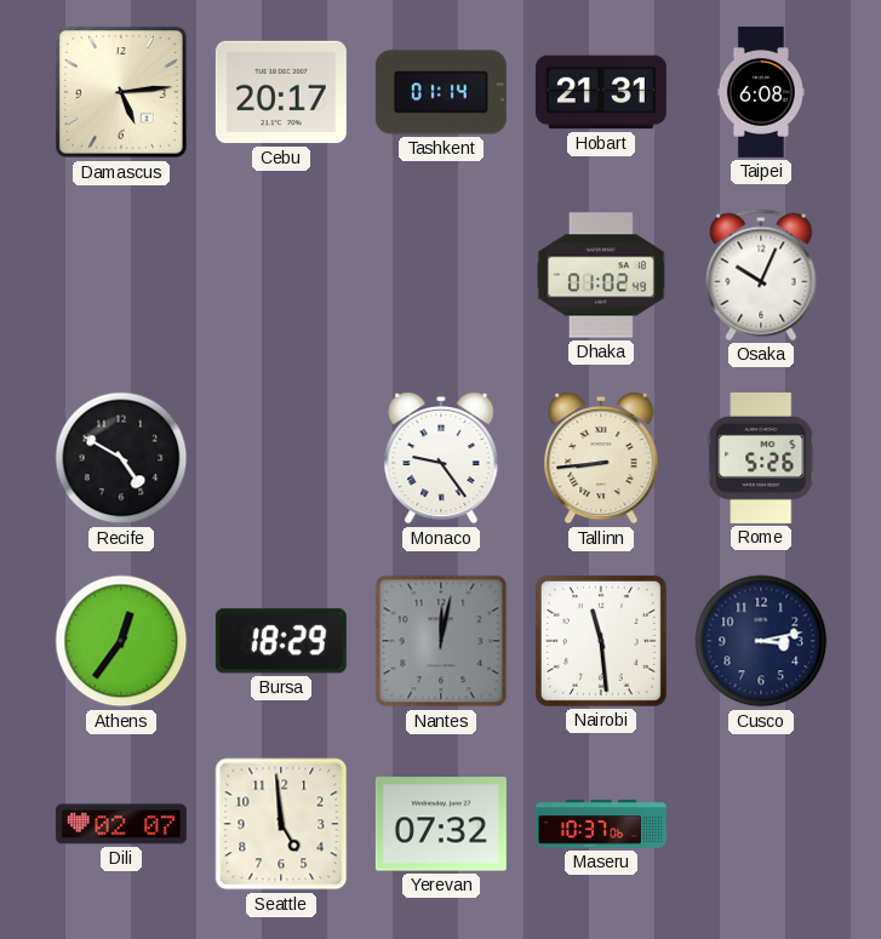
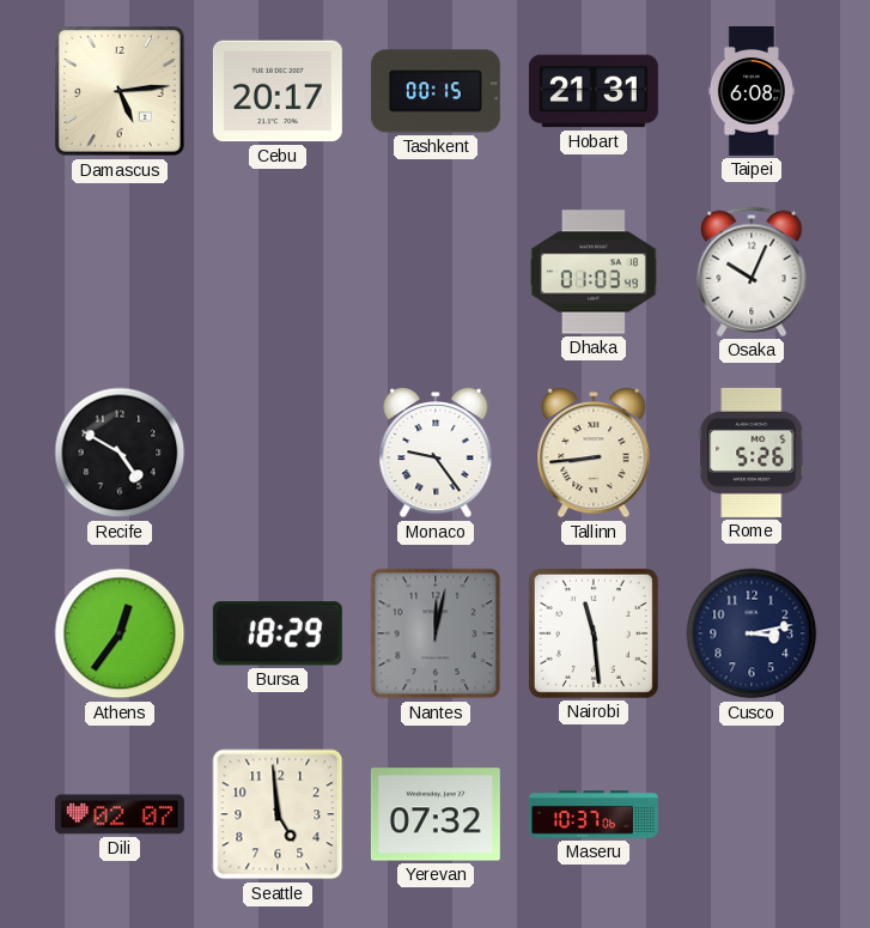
Tashkent: 01:14 -> 00:15 (436, 91)
Dhaka: 01:02 -> 01:03 (594, 272)
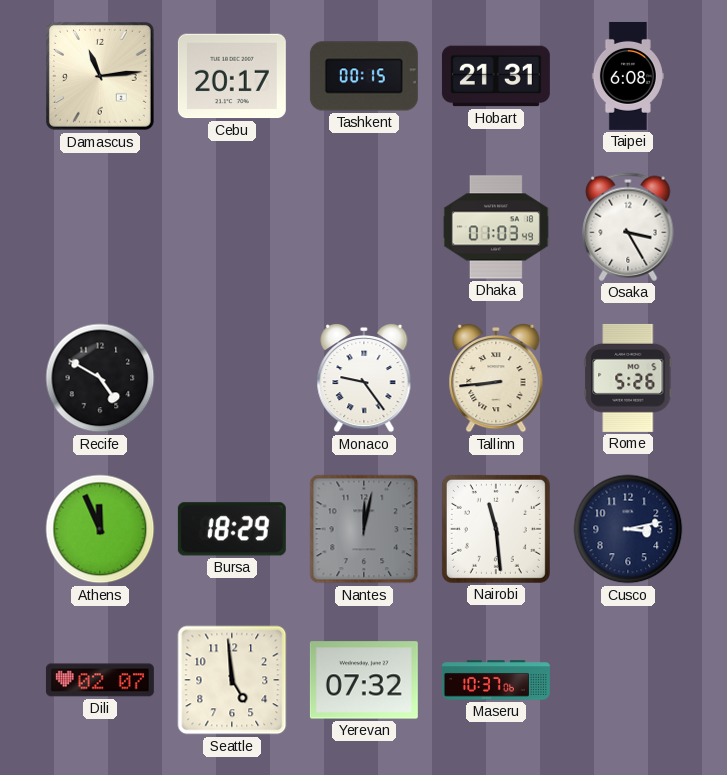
Damascus: 5:14 -> 11:14 (100, 76)
Osaka: 10:04 -> 3:25 (628, 227)
Athens: 12:36 -> 11:56 (100, 529)
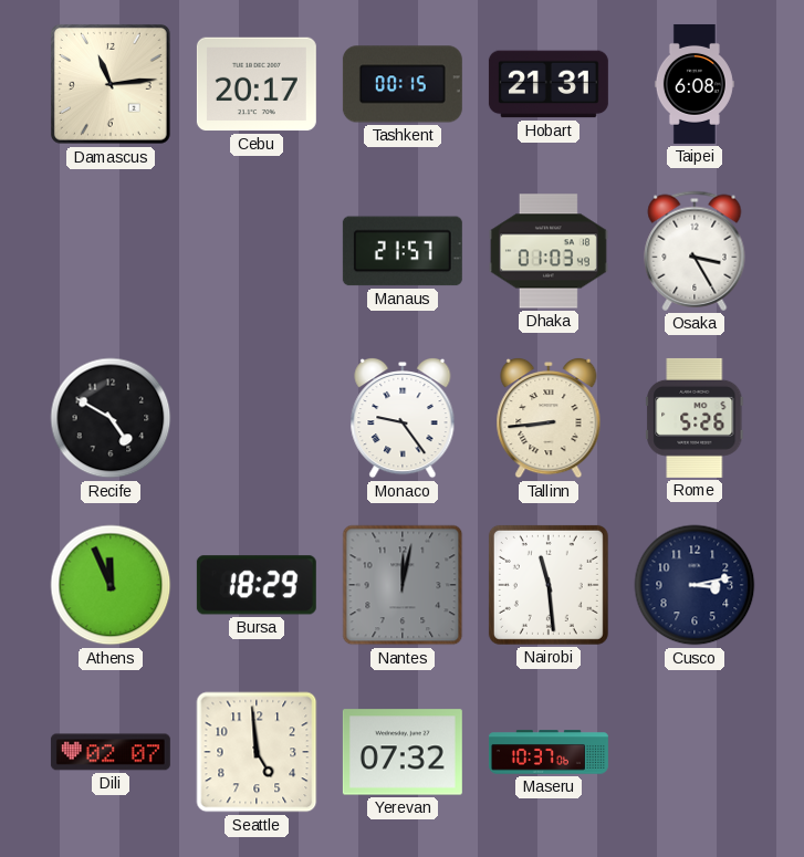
Manaus: none -> 21:57 (403, 251)
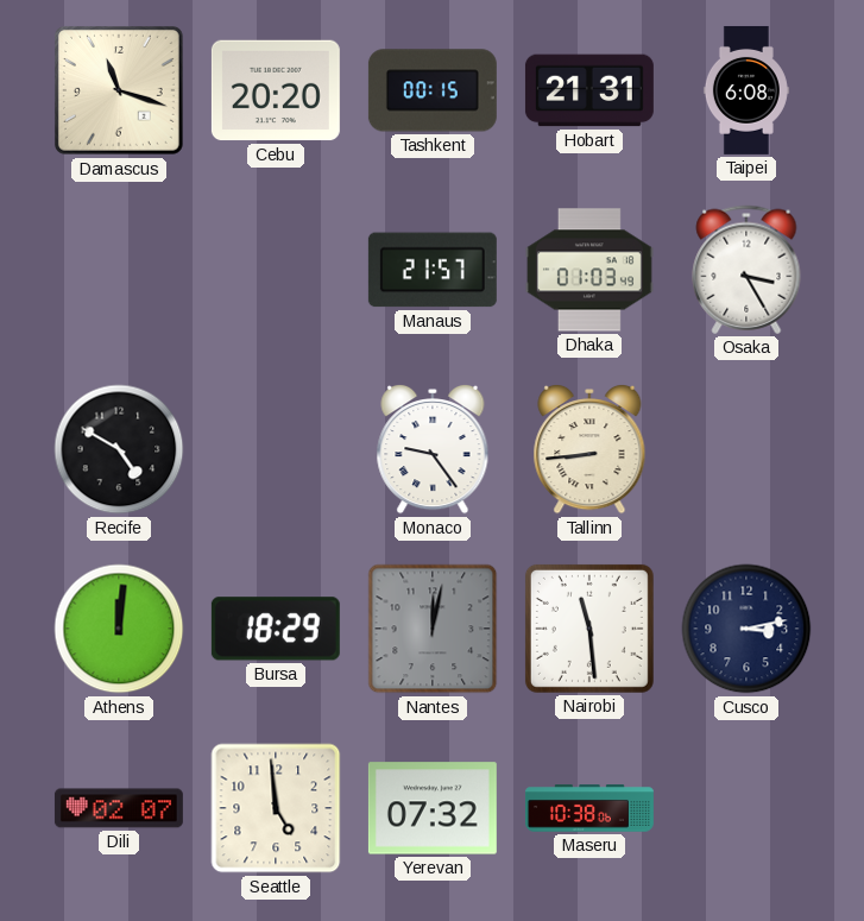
Damascus: 11:14 -> 11:18 (119, 90)
Cebu: 20:17 -> 20:20 (276, 90)
Rome: 5:26 -> none (695, 418)
Athens: 11:56 -> 12:01 (119, 629)
Maseru: 10:37 -> 10:38 (589, 808)
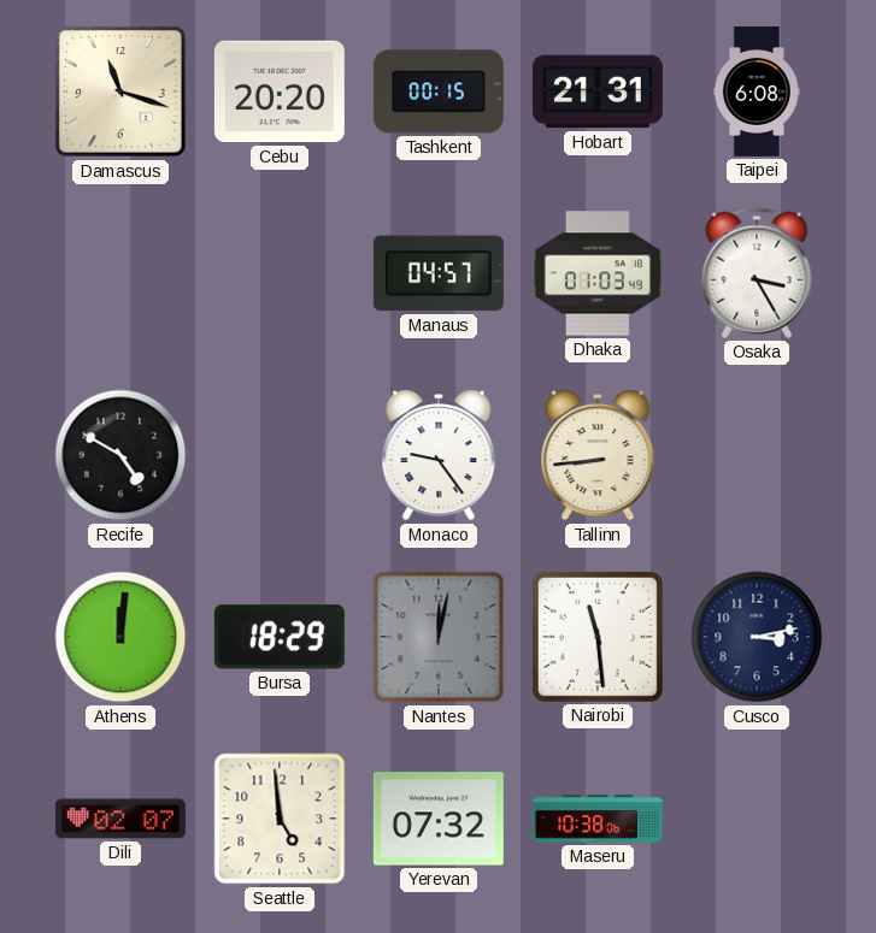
Manaus: 21:57 -> 04:57 (439, 273)
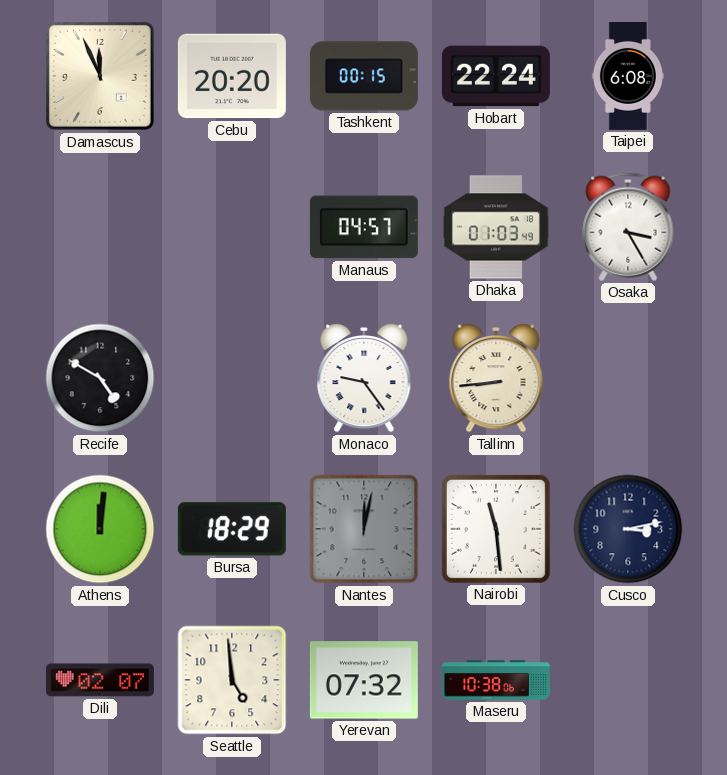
Damascus: 11:18 -> 11:56 (100, 76)
Hobart: 21:31 -> 22:24 (496, 76)
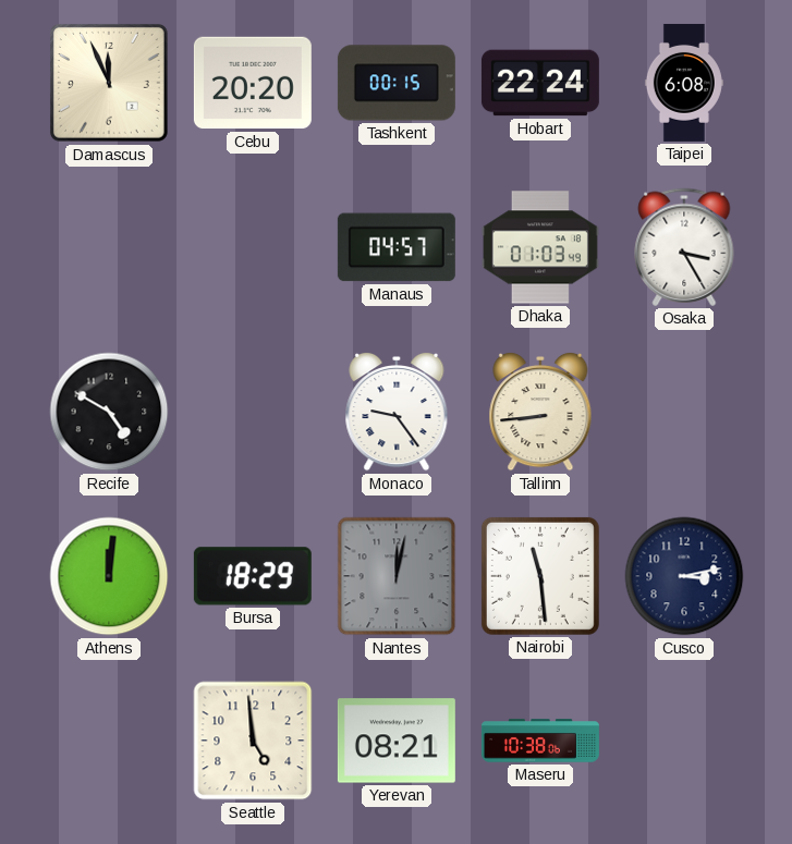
Dili: 02:07 -> none (100, 680)
Yerevan: 07:32 -> 08:21 (397, 741)
